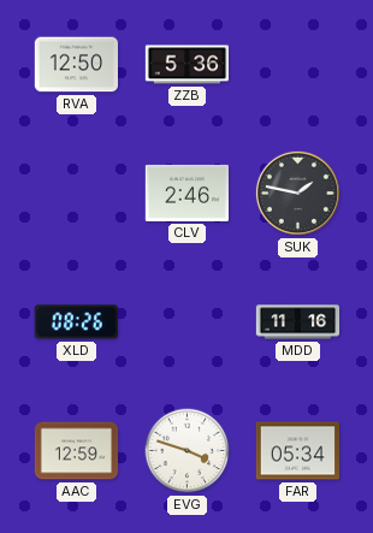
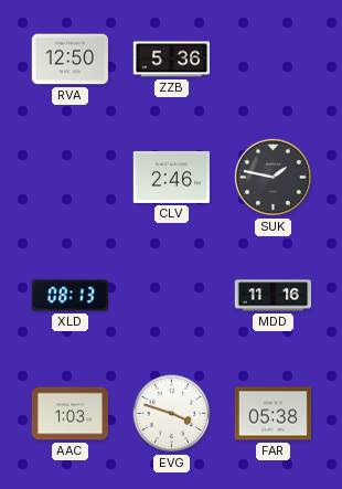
XLD: 08:26 -> 08:13 (70, 296)
AAC: 12:59 -> 1:03 (71, 414)
FAR: 05:34 -> 05:38 (272, 414)
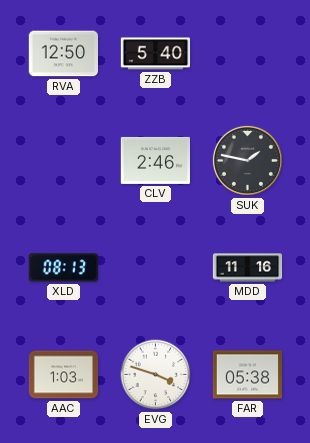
ZZB: 5:36 -> 5:40 (156, 54)
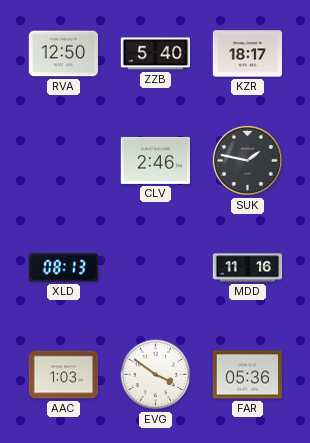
KZR: none -> 18:17 (248, 54)
EVG: 3:48 -> 3:51 (156, 375)
FAR: 05:38 -> 05:36 (247, 375)
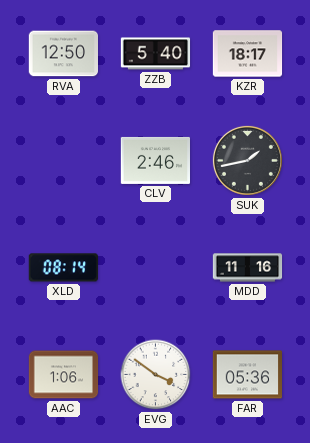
SUK: 1:47 -> 1:43 (247, 160)
XLD: 08:13 -> 08:14 (63, 268)
AAC: 1:03 -> 1:06 (64, 375)
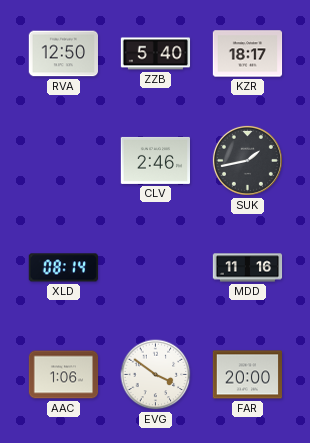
FAR: 05:36 -> 20:00 (247, 375)
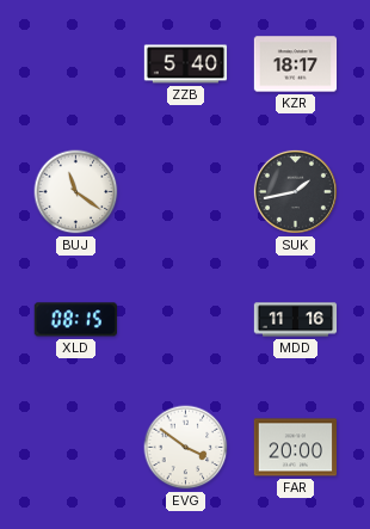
RVA: 12:50 -> none (63, 54)
BUJ: none -> 11:21 (76, 192)
CLV: 2:46 -> none (155, 160)
XLD: 08:14 -> 08:15 (75, 320)
AAC: 1:06 -> none (64, 375)
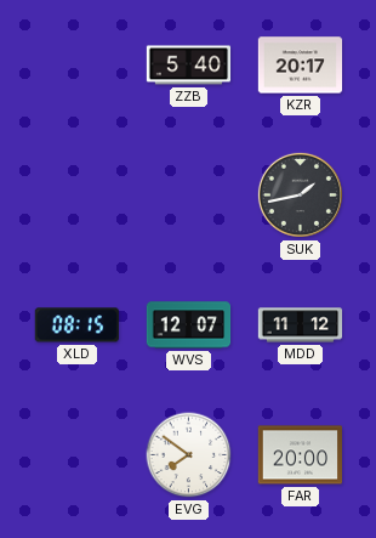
KZR: 18:17 -> 20:17 (301, 66)
BUJ: 11:21 -> none (76, 192)
WVS: none -> 12:07 (189, 325)
MDD: 11:16 -> 11:12 (301, 325)
EVG: 3:51 -> 7:51 (189, 455)
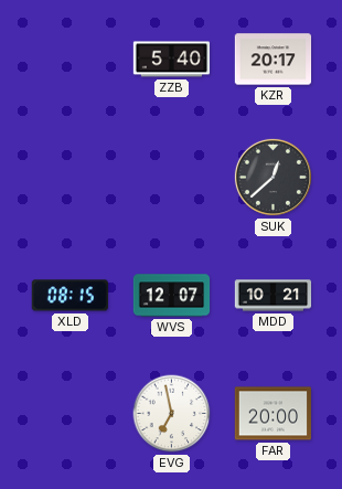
SUK: 1:43 -> 12:38 (272, 177)
MDD: 11:12 -> 10:21 (274, 296)
EVG: 7:51 -> 6:58 (172, 414)
